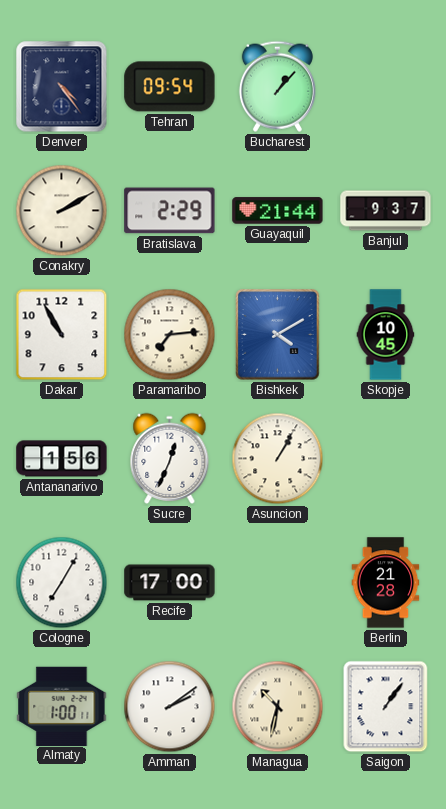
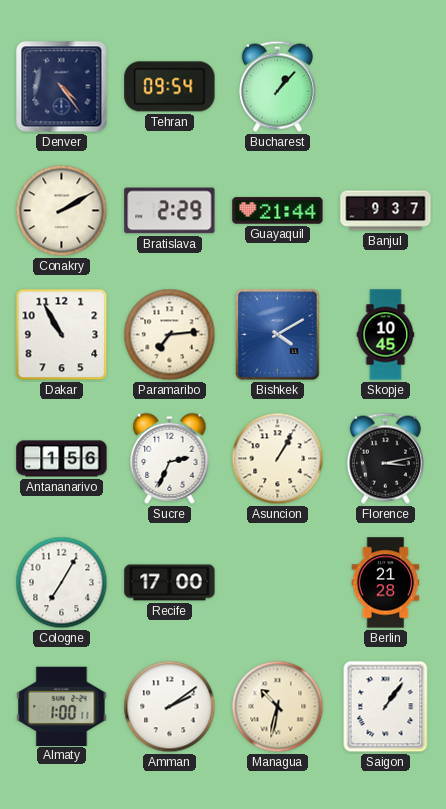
Sucre: 12:34 -> 2:34 (170, 458)
Florence: none -> 3:13 (385, 458)
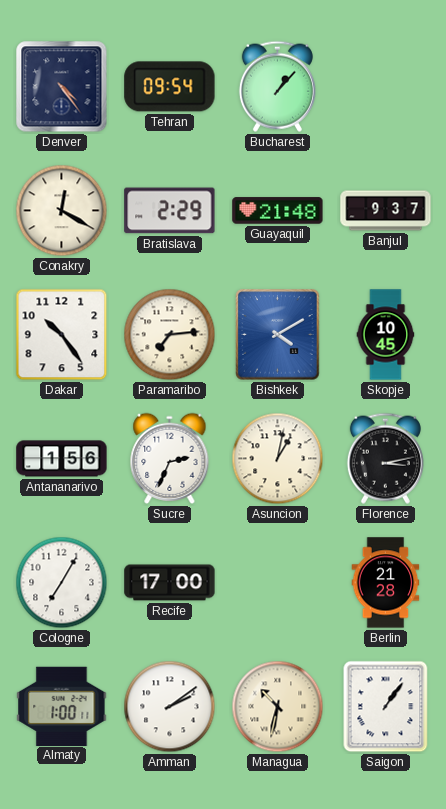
Conakry: 2:10 -> 12:20 (62, 211)
Guayaquil: 21:44 -> 21:48 (278, 211)
Dakar: 10:55 -> 10:24 (62, 335)
Asuncion: 1:05 -> 1:02 (278, 459)
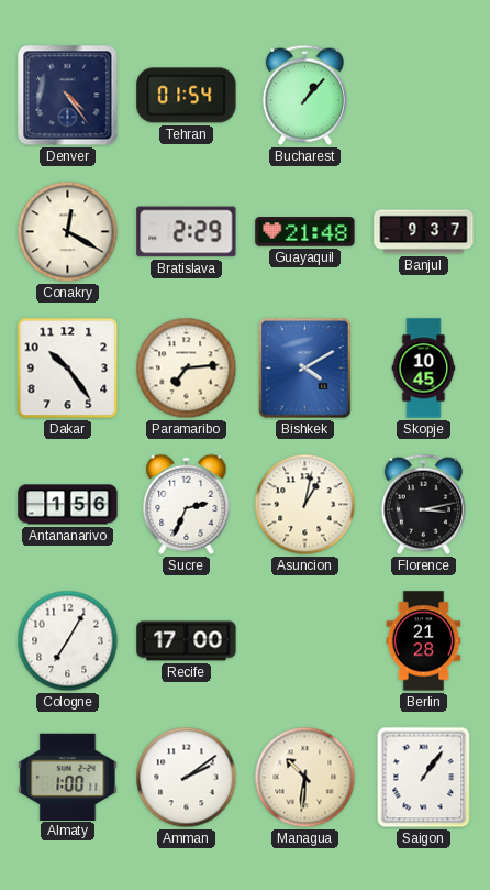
Tehran: 09:54 -> 01:54 (187, 96)
Managua: 10:32 -> 10:31 (305, 778)
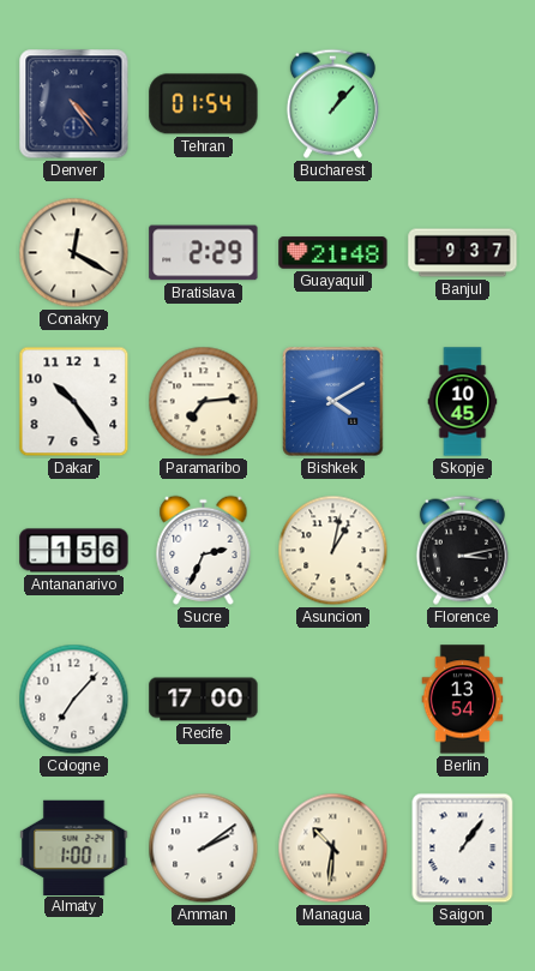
Cologne: 7:05 -> 7:07 (74, 700)
Berlin: 21:28 -> 13:54 (463, 700)
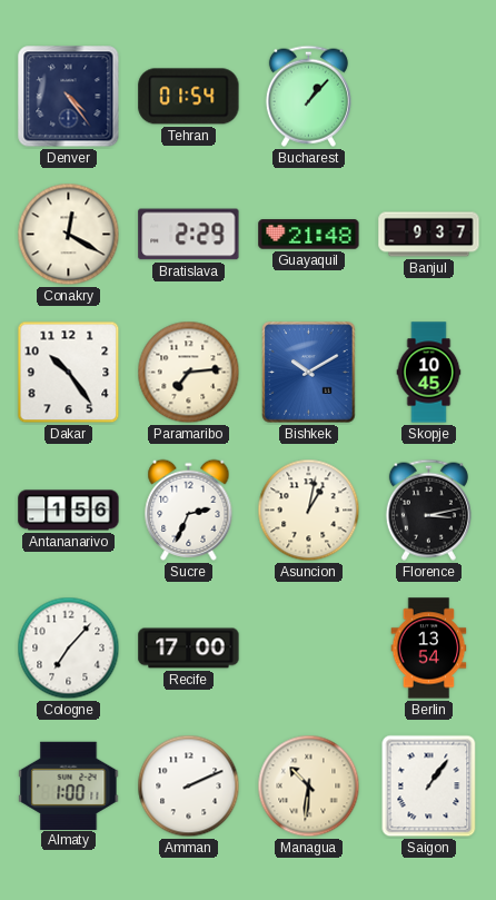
Bishkek: 4:10 -> 10:10 (309, 373)
Amman: 2:09 -> 2:11 (189, 787)
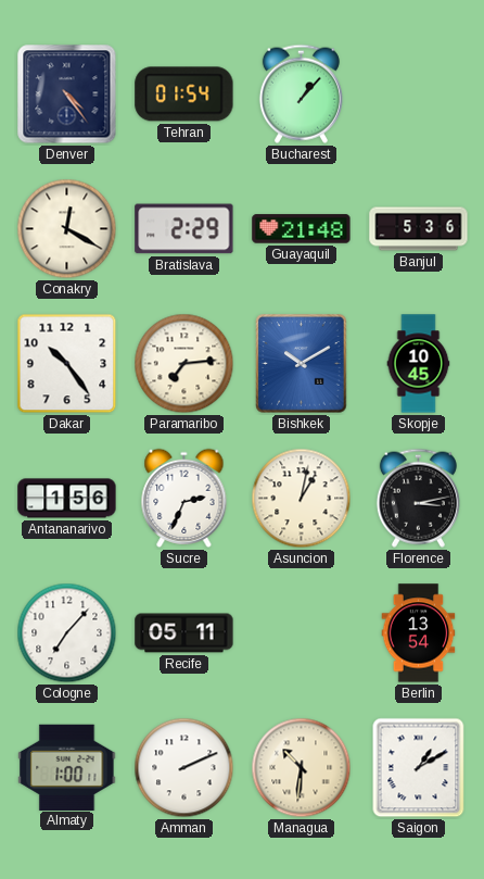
Banjul: 9:37 -> 5:36 (419, 229)
Recife: 17:00 -> 05:11 (184, 633)
Saigon: 1:06 -> 1:10 (419, 768)
